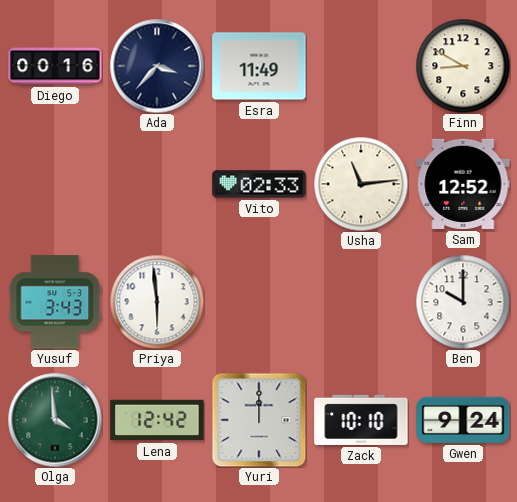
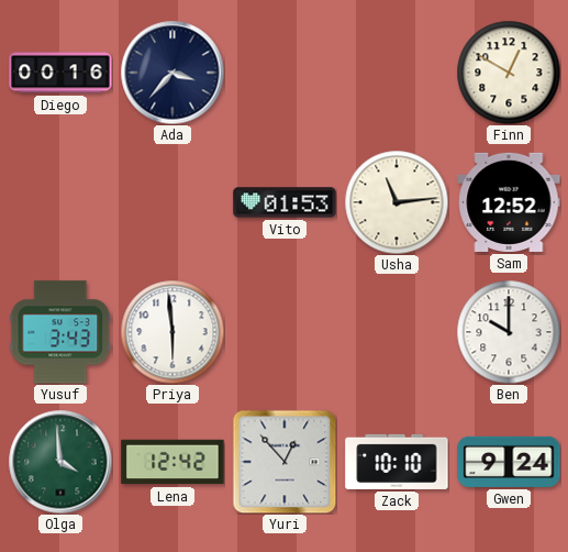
Esra: 11:49 -> none (259, 66)
Finn: 8:50 -> 12:50 (509, 73)
Vito: 02:33 -> 01:53 (285, 202)
Yuri: 12:00 -> 12:53 (285, 462)
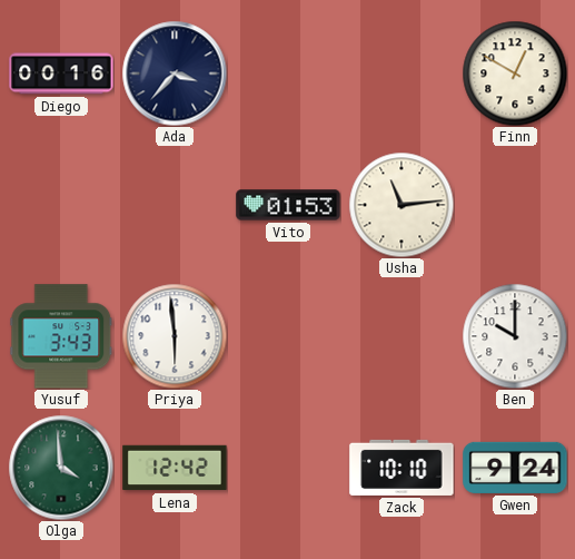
Sam: 12:52 -> none (509, 202)
Yuri: 12:53 -> none (285, 462)
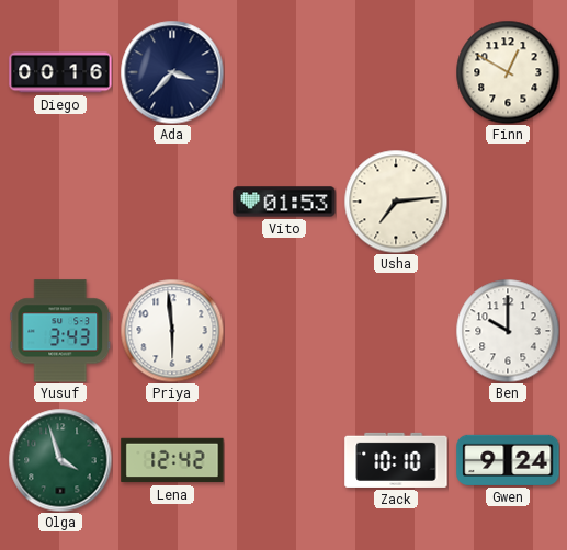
Usha: 11:14 -> 7:14 (396, 202)
Olga: 3:59 -> 3:57 (60, 460)
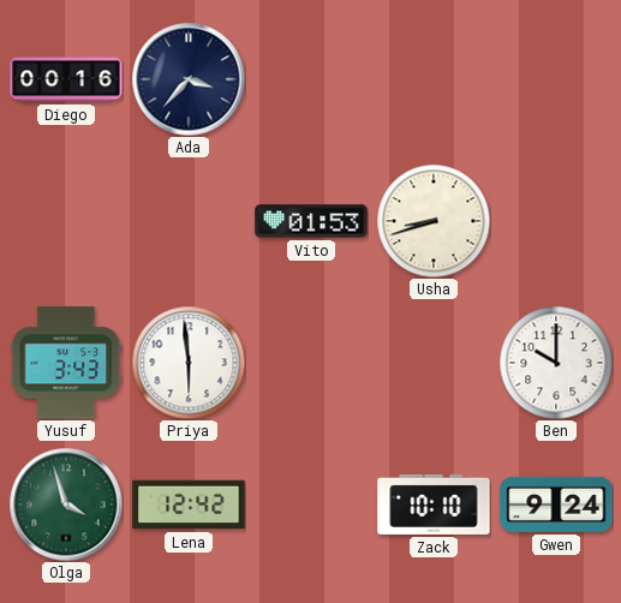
Finn: 12:50 -> none (508, 72)
Usha: 7:14 -> 8:42 (434, 221)
